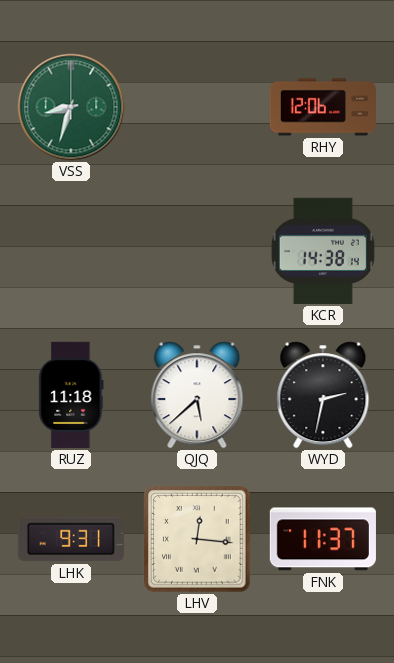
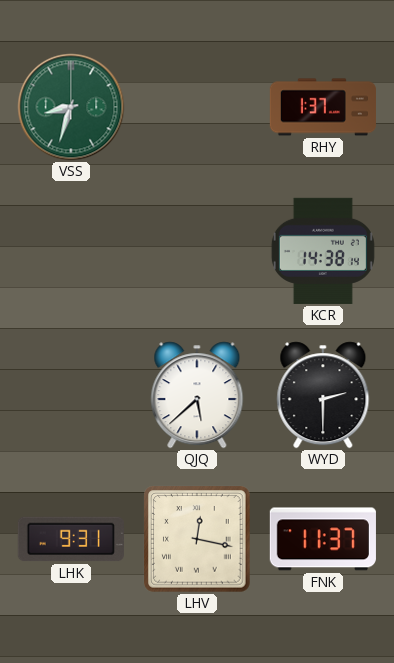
RHY: 12:06 -> 1:37 (323, 107)
RUZ: 11:18 -> none (71, 395)
WYD: 2:32 -> 2:30 (323, 395)
LHV: 12:16 -> 12:17 (197, 539)
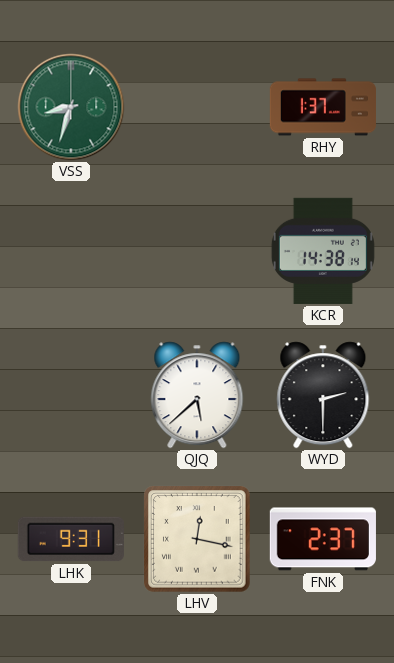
FNK: 11:37 -> 2:37 (323, 539)
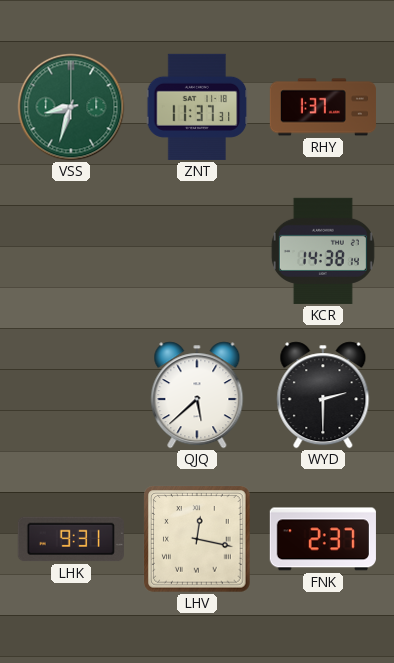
ZNT: none -> 11:37 (197, 107)
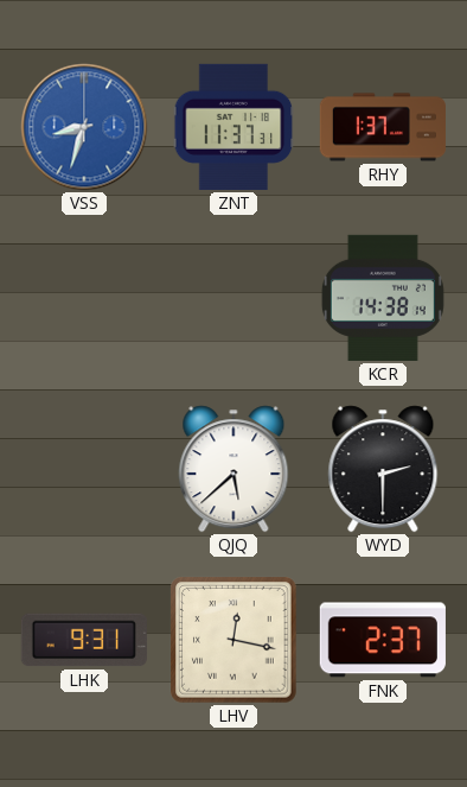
VSS dial: green -> blue (84, 127)
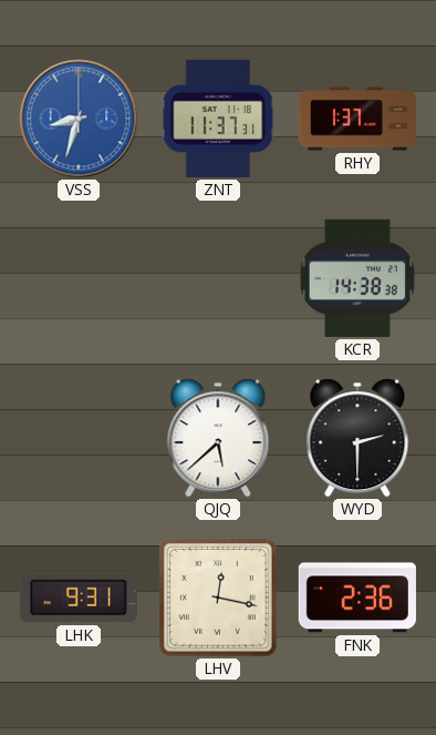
KCR: 14:38:14 -> 14:38:38 (357, 278)
FNK: 2:37 -> 2:36 (357, 598)
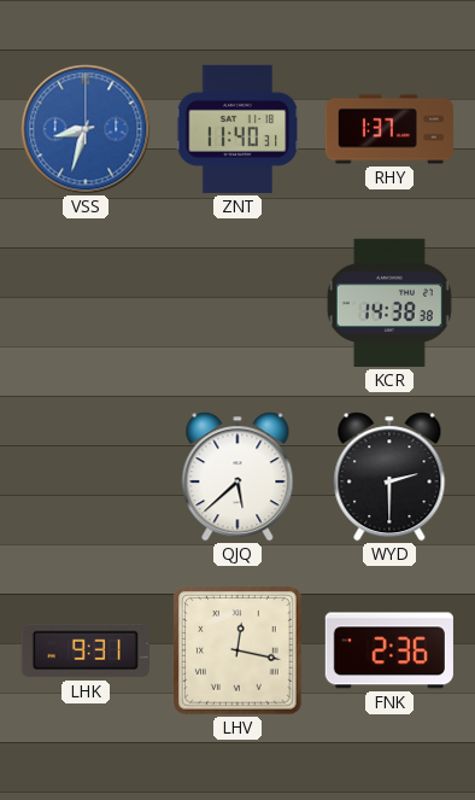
ZNT: 11:37 -> 11:40 (237, 129)
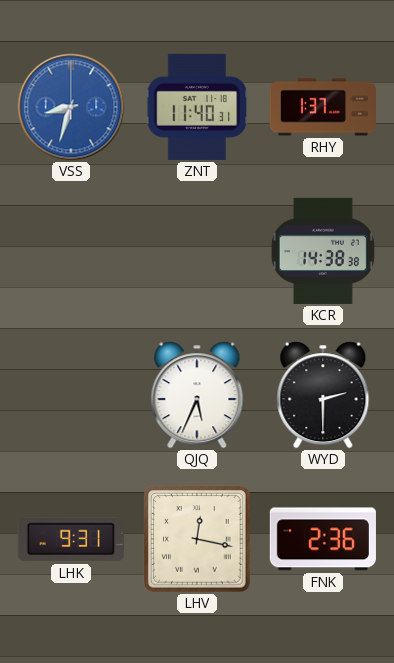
QJQ: 5:38 -> 5:34 (197, 395)
